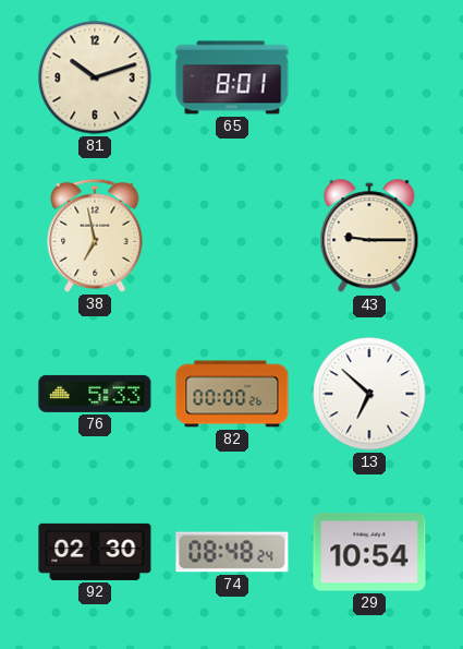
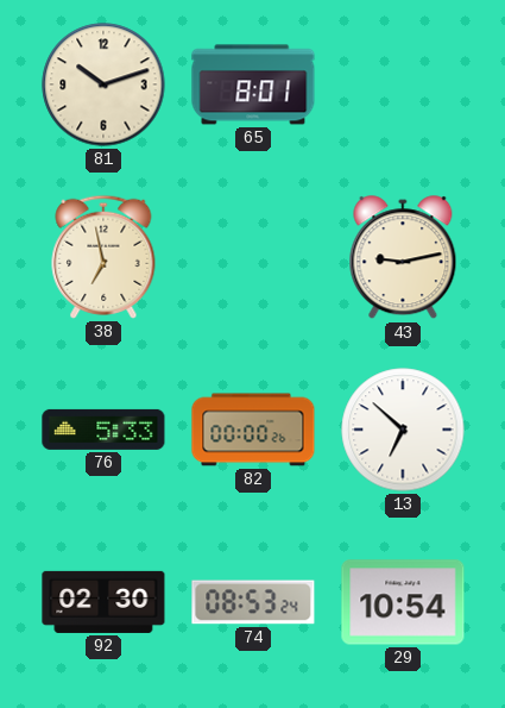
43: 9:15 -> 9:13 (403, 258)
74: 08:48 -> 08:53 (253, 602)
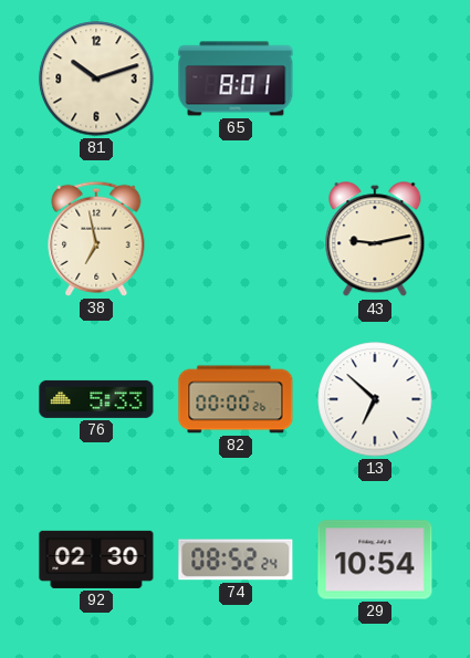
74: 08:53 -> 08:52 (236, 560)
